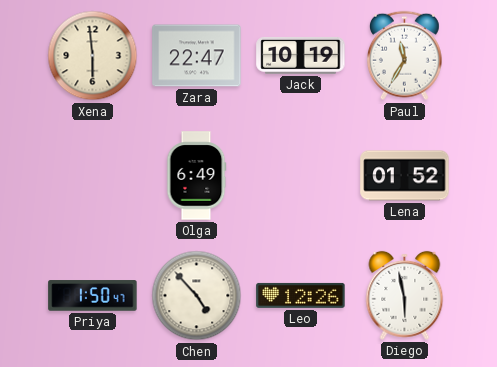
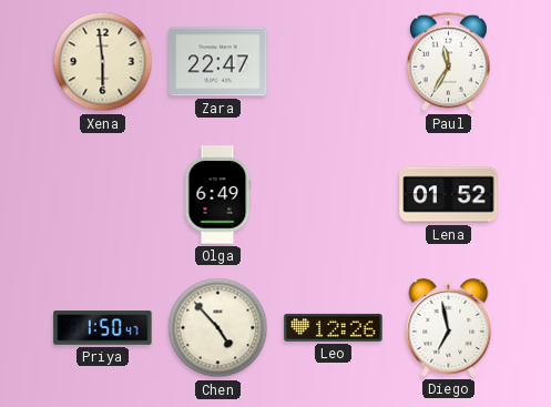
Jack: 10:19 -> none (301, 55)
Diego: 5:58 -> 6:58 (449, 327)
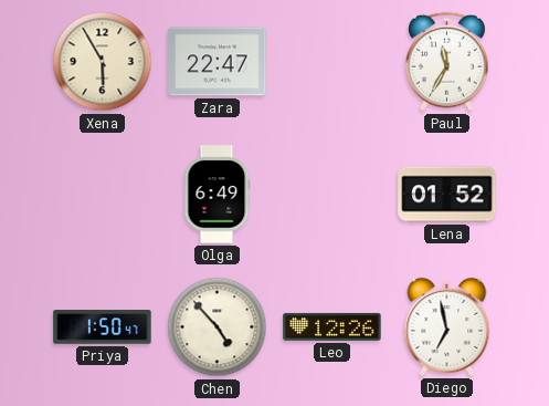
Xena: 5:59 -> 5:55 (103, 62)
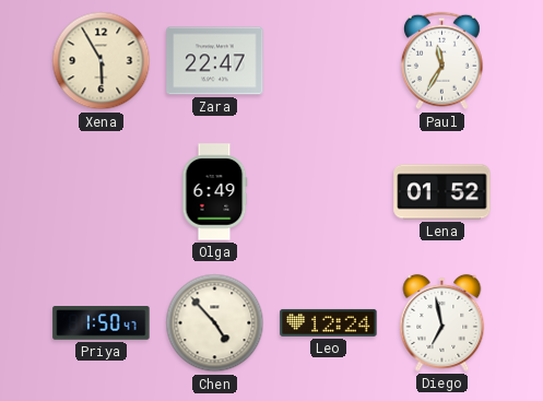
Leo: 12:26 -> 12:24 (329, 322)
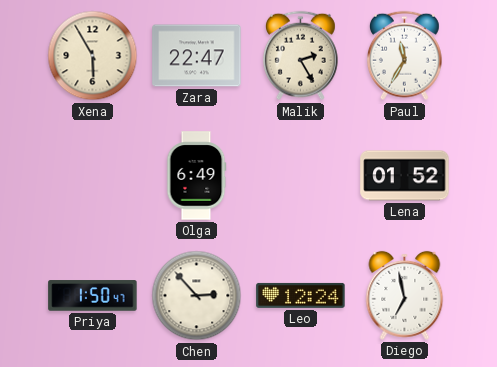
Malik: none -> 2:25 (300, 56)
Chen: 4:53 -> 2:53 (197, 296)
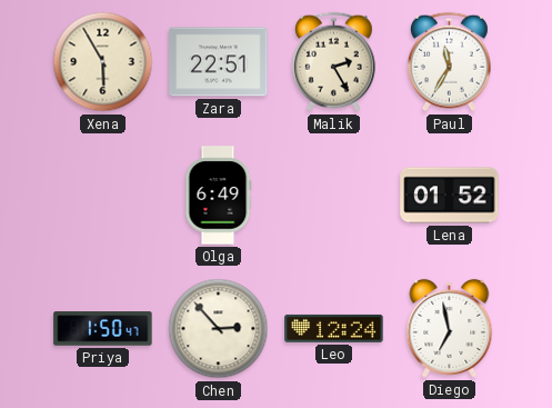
Zara: 22:47 -> 22:51 (219, 62)
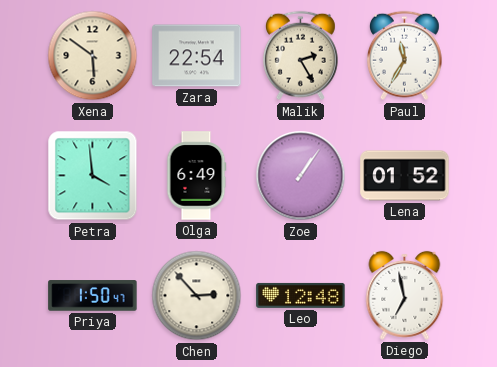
Xena: 5:55 -> 5:51 (93, 56)
Zara: 22:51 -> 22:54 (197, 56)
Petra: none -> 3:59 (93, 176)
Zoe: none -> 1:06 (301, 176)
Leo: 12:24 -> 12:48 (301, 295)
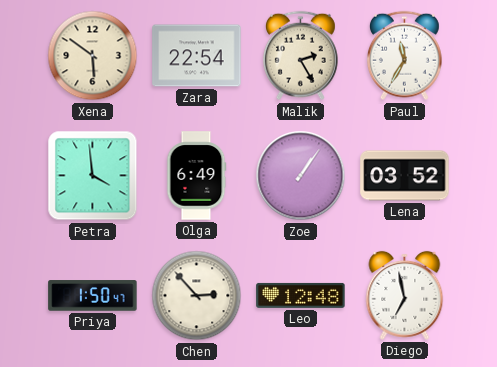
Lena: 01:52 -> 03:52 (405, 176)
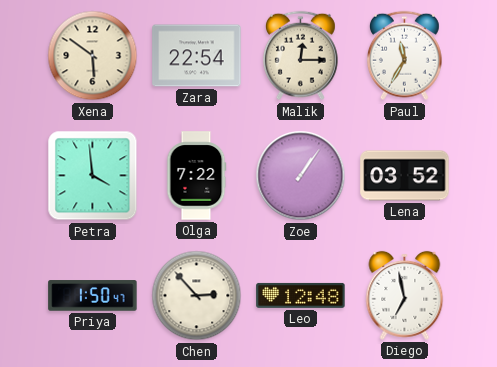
Malik: 2:25 -> 12:15 (300, 56)
Olga: 6:49 -> 7:22 (196, 176)
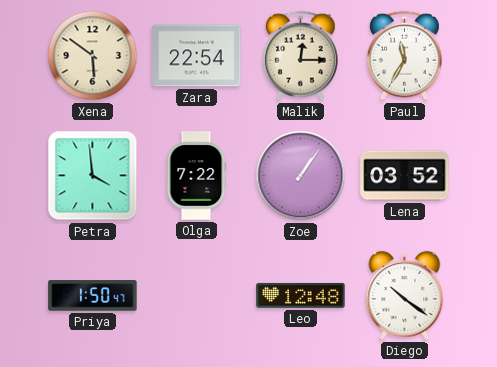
Chen: 2:53 -> none (197, 296)
Diego: 6:58 -> 10:21 (405, 295)
